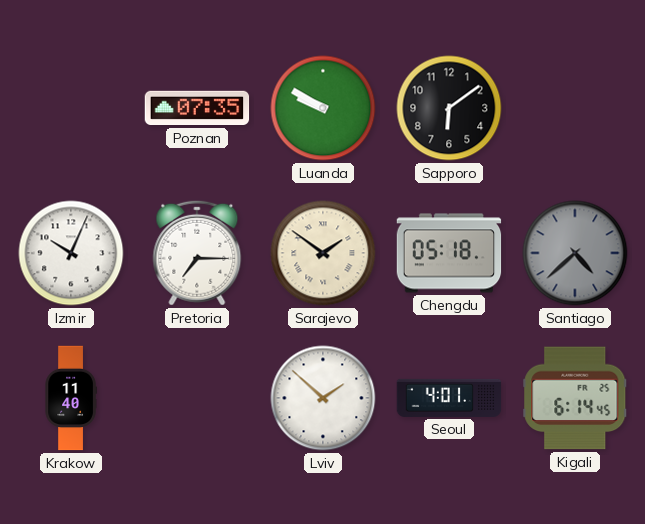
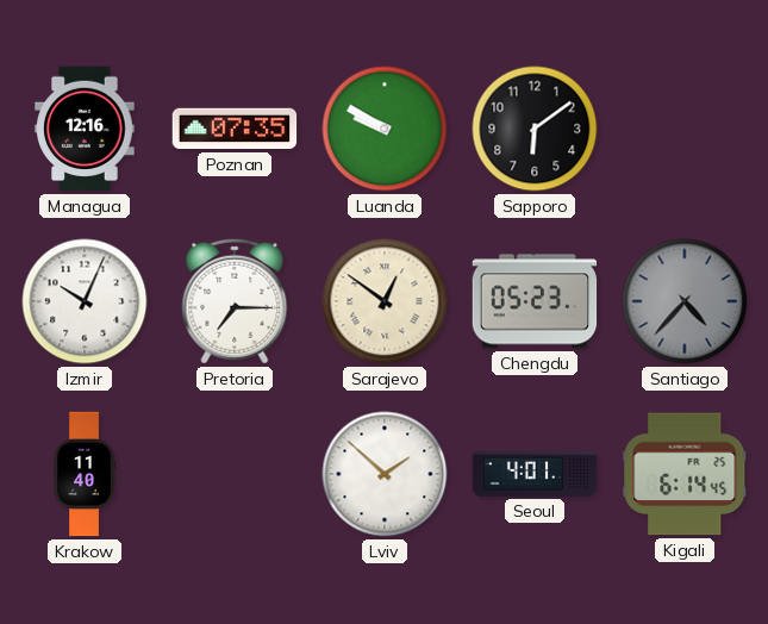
Managua: none -> 12:16 (85, 129)
Sarajevo: 1:51 -> 12:51 (385, 301)
Chengdu: 05:18 -> 05:23 (535, 301)
Santiago: 4:38 -> 4:37 (685, 301)
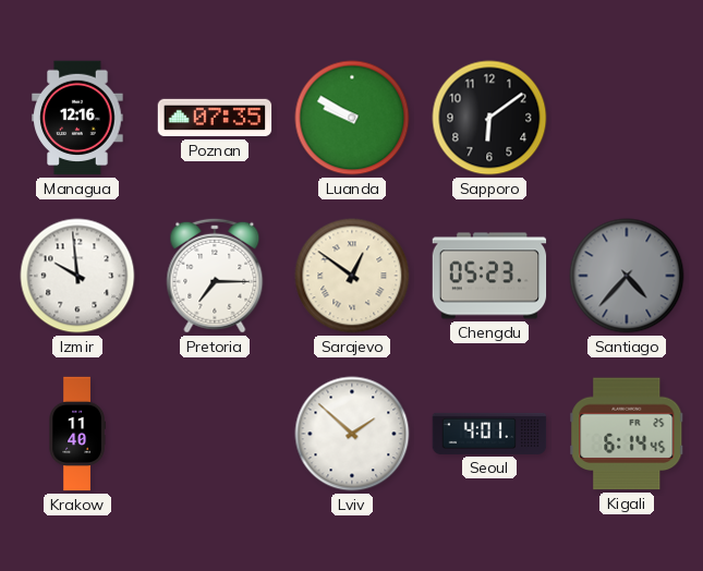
Izmir: 10:04 -> 9:59 (77, 276)
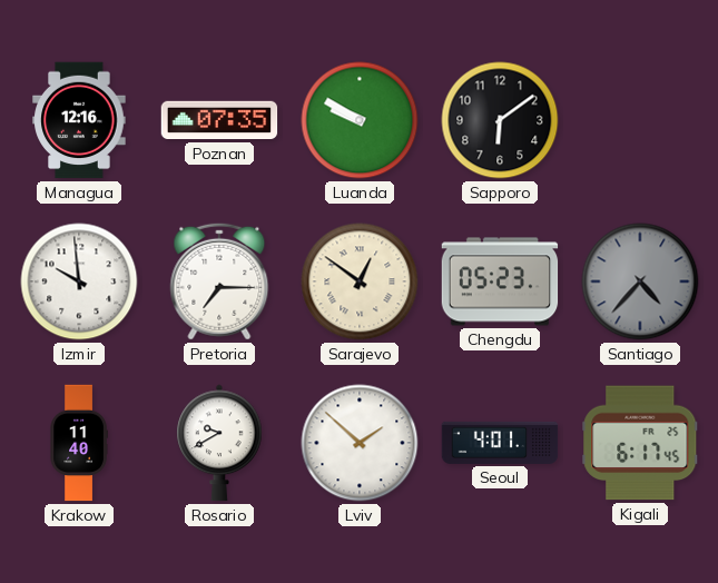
Rosario: none -> 9:40 (219, 443)
Kigali: 6:14 -> 6:17 (640, 443)
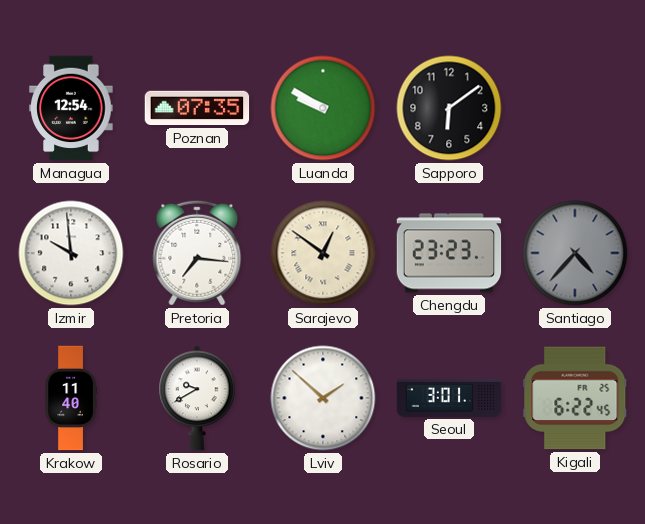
Managua: 12:16 -> 12:54 (71, 108)
Pretoria: 7:15 -> 7:16 (197, 253)
Chengdu: 05:23 -> 23:23 (449, 253)
Seoul: 4:01 -> 3:01 (449, 398)
Kigali: 6:17 -> 6:22 (575, 398)
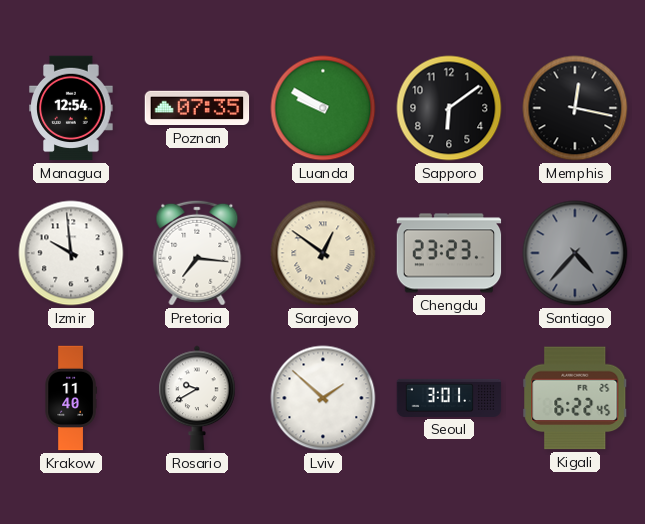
Memphis: none -> 12:17 (575, 108)
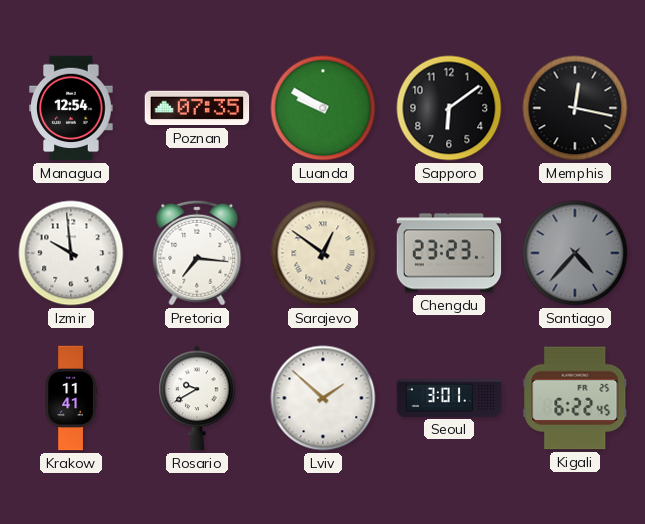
Krakow: 11:40 -> 11:41 (71, 398)
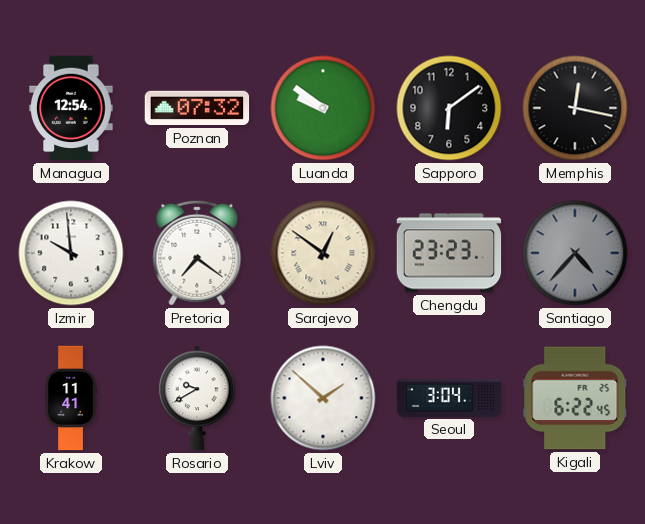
Poznan: 07:35 -> 07:32 (197, 108)
Luanda: 9:50 -> 9:51 (323, 108)
Pretoria: 7:16 -> 7:21 (197, 253)
Seoul: 3:01 -> 3:04 (449, 398)
